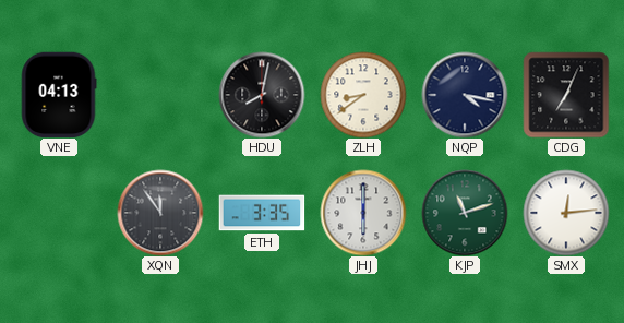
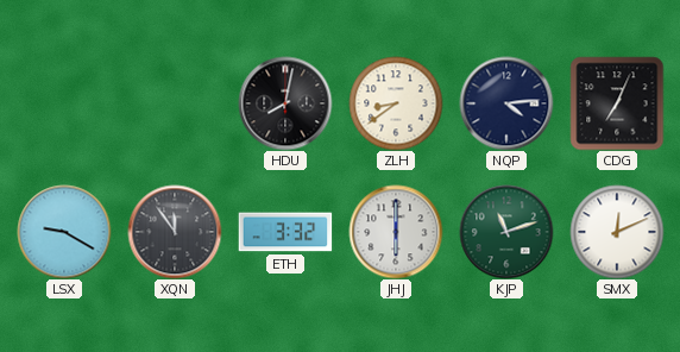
VNE: 04:13 -> none (59, 95)
NQP: 4:17 -> 4:14 (506, 103)
LSX: none -> 9:20 (64, 232)
ETH: 3:35 -> 3:32 (285, 232)
SMX: 12:14 -> 12:11 (617, 232)
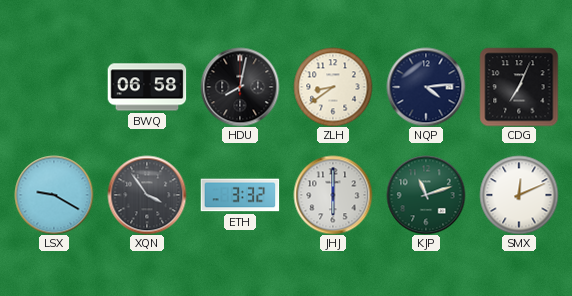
BWQ: none -> 06:58 (147, 87)
XQN: 11:54 -> 3:54 (147, 195)
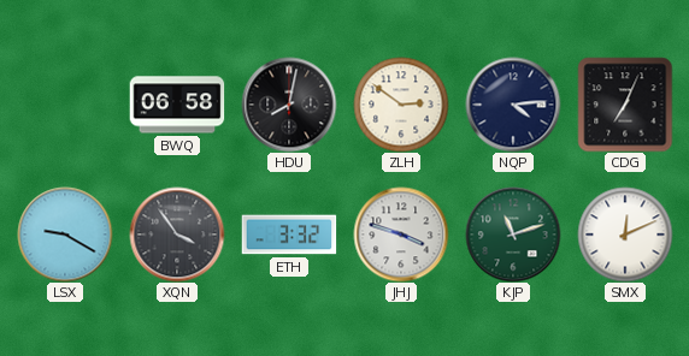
ZLH: 8:39 -> 2:51 (401, 105)
JHJ: 6:00 -> 3:48 (401, 235)
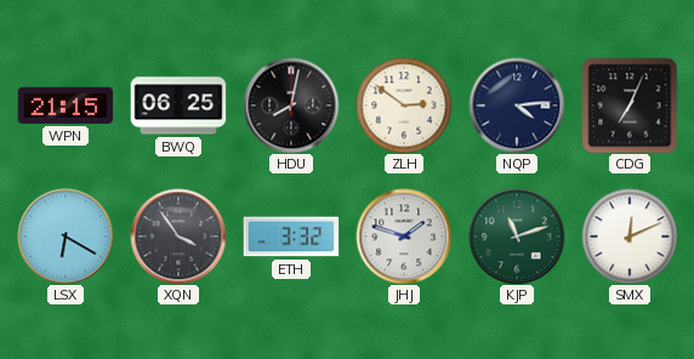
WPN: none -> 21:15 (66, 106)
BWQ: 06:58 -> 06:25 (178, 106)
LSX: 9:20 -> 6:20 (66, 237)
JHJ: 3:48 -> 1:48 (404, 237)
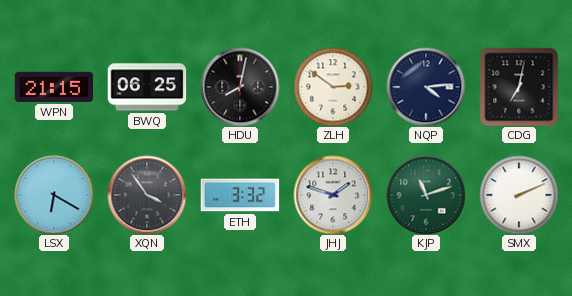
CDG: 7:04 -> 7:02 (519, 87)
SMX: 12:11 -> 2:11 (519, 195)
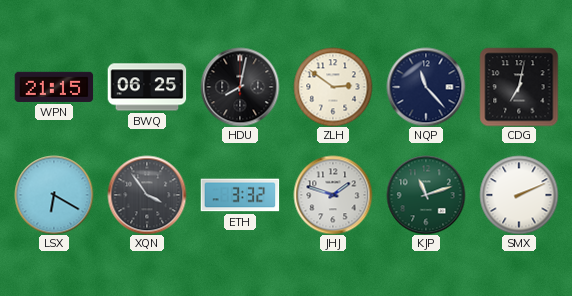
NQP: 4:14 -> 11:23 (426, 87)
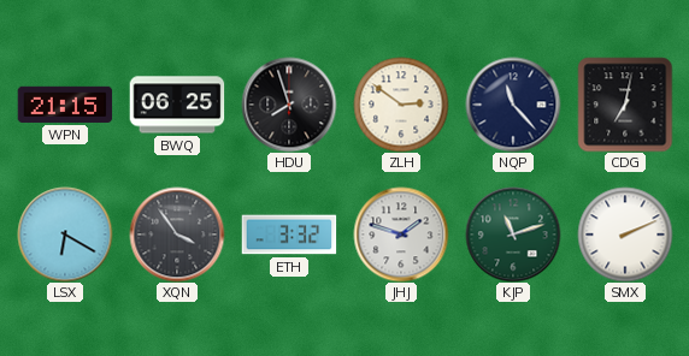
HDU: 8:02 -> 7:57 (289, 105)
